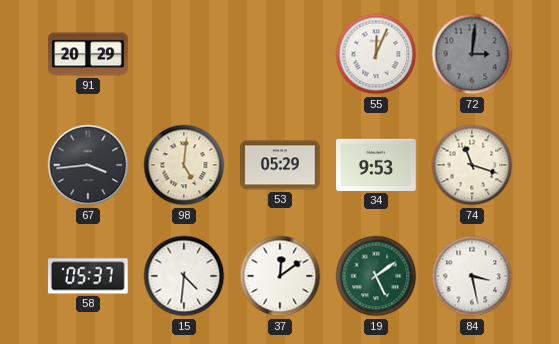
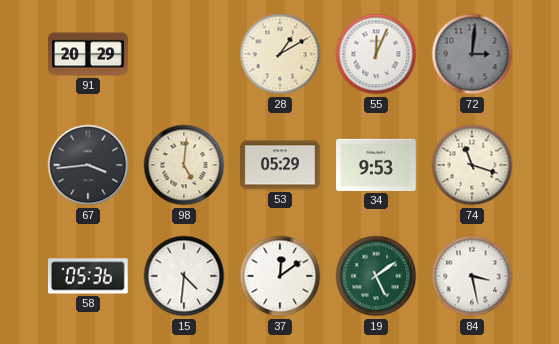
28: none -> 1:10 (280, 54)
58: 05:37 -> 05:36 (88, 276)
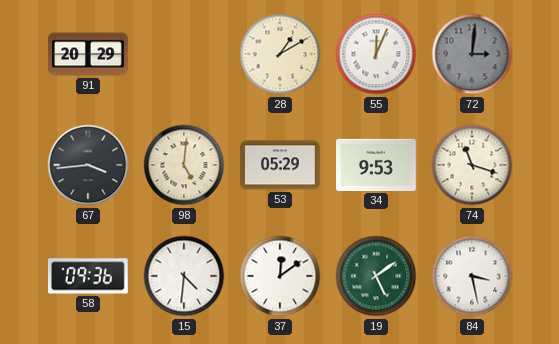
58: 05:36 -> 09:36 (88, 276)
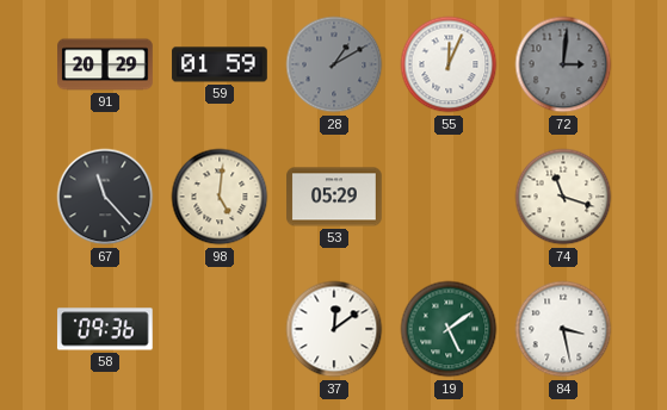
59: none -> 01:59 (220, 64)
28 dial: cream -> grey (334, 64)
67: 3:44 -> 11:23 (105, 197)
34: 9:53 -> none (376, 165)
15: 4:31 -> none (184, 276)
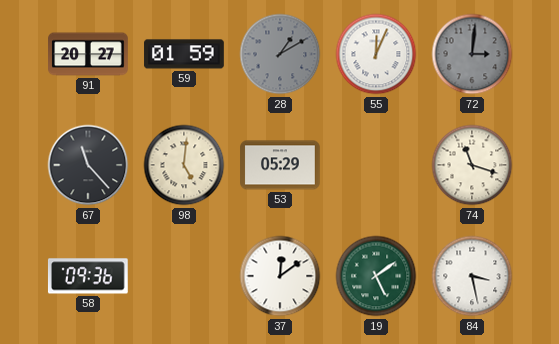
91: 20:29 -> 20:27 (88, 54)
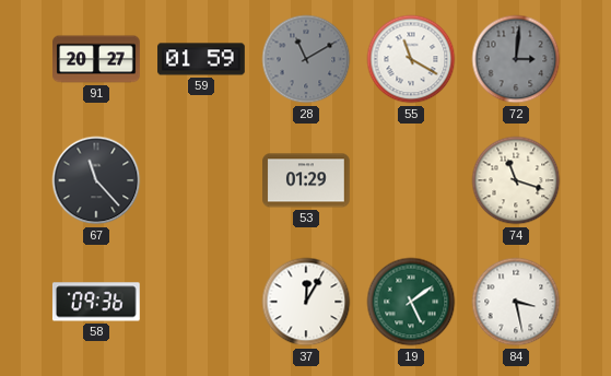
28: 1:10 -> 11:10 (306, 59)
55: 12:04 -> 11:20 (411, 59)
98: 5:01 -> none (184, 165)
53: 05:29 -> 01:29 (306, 180)
37: 12:09 -> 12:05 (306, 302)
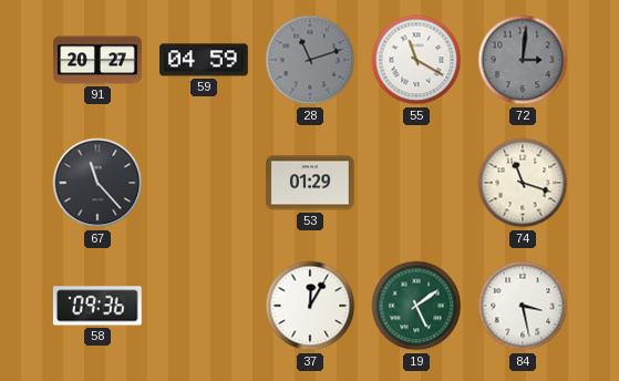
59: 01:59 -> 04:59 (204, 60)
28: 11:10 -> 11:12 (310, 60)
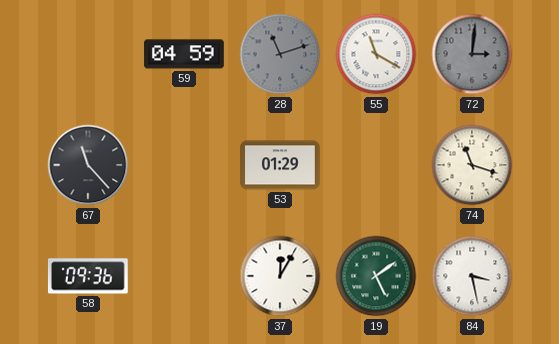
91: 20:27 -> none (97, 60)
